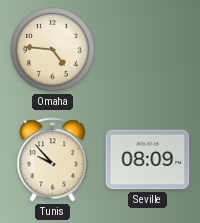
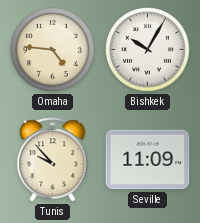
Bishkek: none -> 10:05 (148, 50)
Seville: 08:09 -> 11:09 (148, 160)
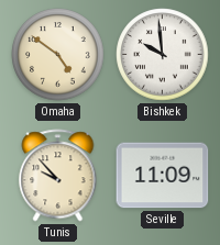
Omaha: 4:46 -> 4:51 (58, 55)
Bishkek: 10:05 -> 9:59 (163, 55)
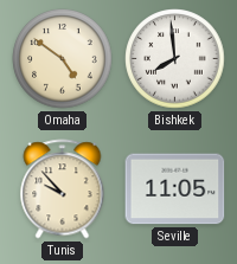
Bishkek: 9:59 -> 7:59 (175, 59)
Seville: 11:09 -> 11:05 (175, 189)
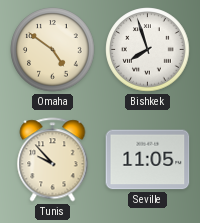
Bishkek: 7:59 -> 7:57 (148, 50)
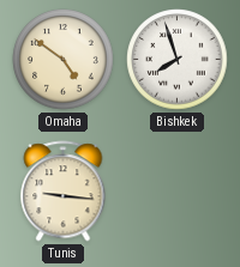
Tunis: 9:53 -> 9:16 (64, 192)
Seville: 11:05 -> none (148, 160)
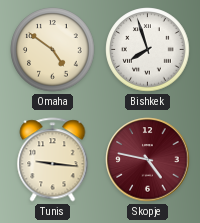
Skopje: none -> 4:47 (148, 160)
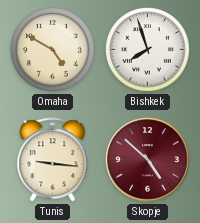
Omaha: 4:51 -> 4:50 (53, 50)
Skopje: 4:47 -> 4:52 (148, 160)
